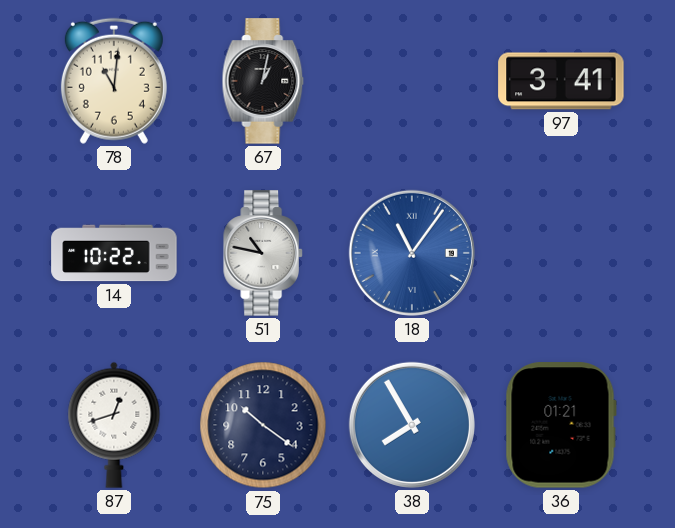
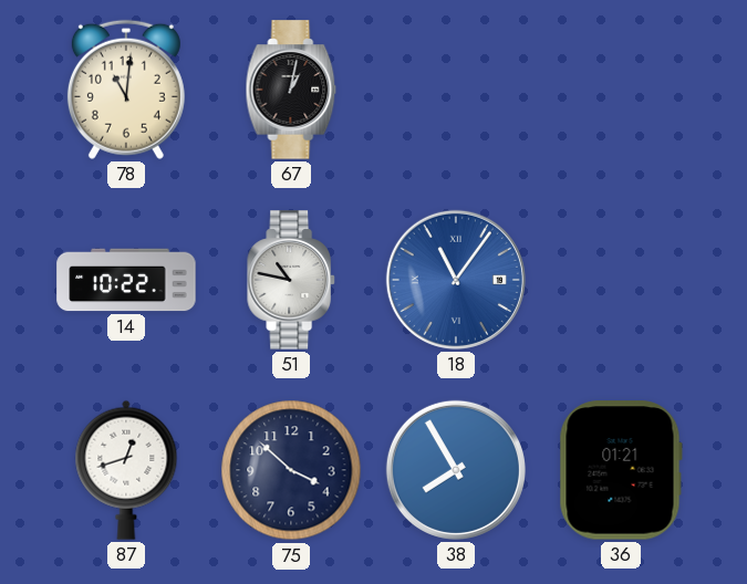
97: 3:41 -> none (561, 81)
75: 10:21 -> 3:52 (291, 470)
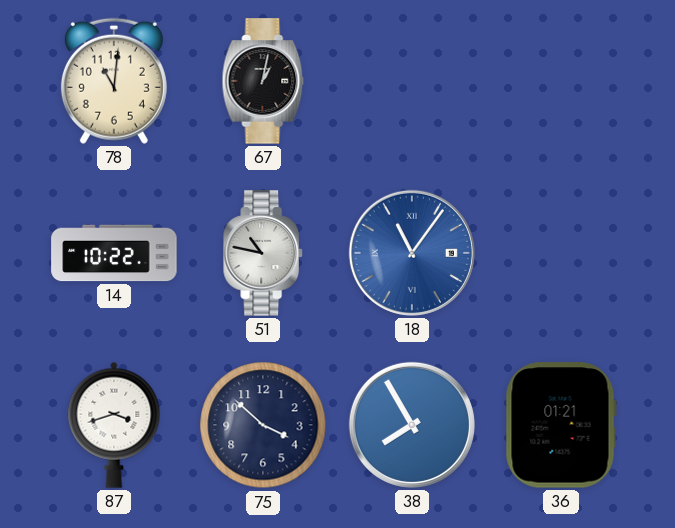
87: 12:42 -> 3:42 (114, 425)
